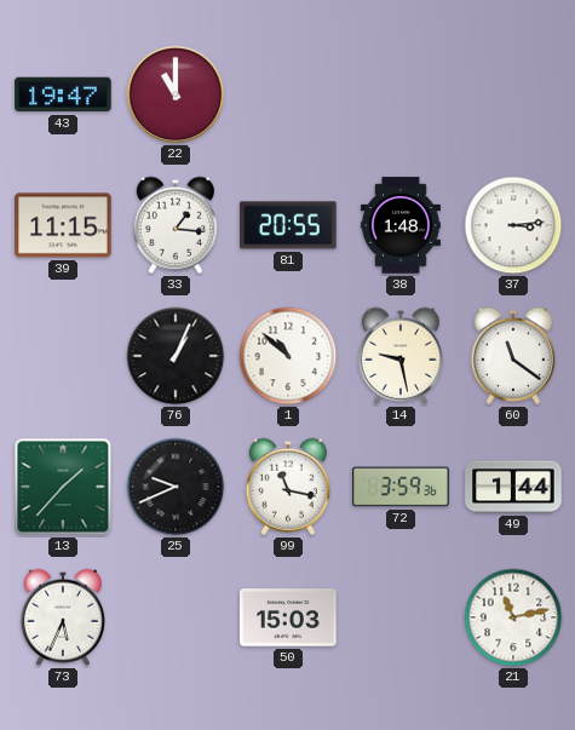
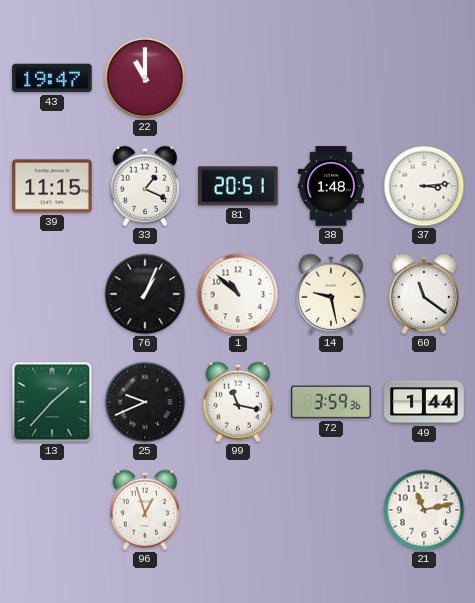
33: 1:16 -> 1:19 (144, 186)
81: 20:55 -> 20:51 (238, 186)
73: 5:34 -> none (62, 617)
96: none -> 12:57 (144, 510)
50: 15:03 -> none (288, 617)
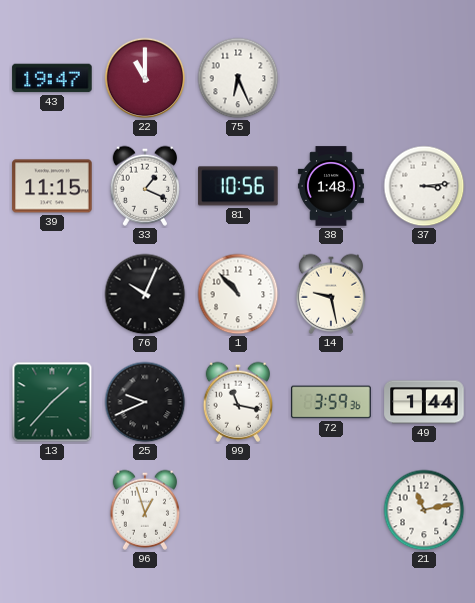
75: none -> 6:26 (238, 78)
81: 20:51 -> 10:56 (238, 186)
76: 1:04 -> 10:04 (145, 294)
1: 10:52 -> 10:53 (238, 294)
60: 11:21 -> none (423, 294)
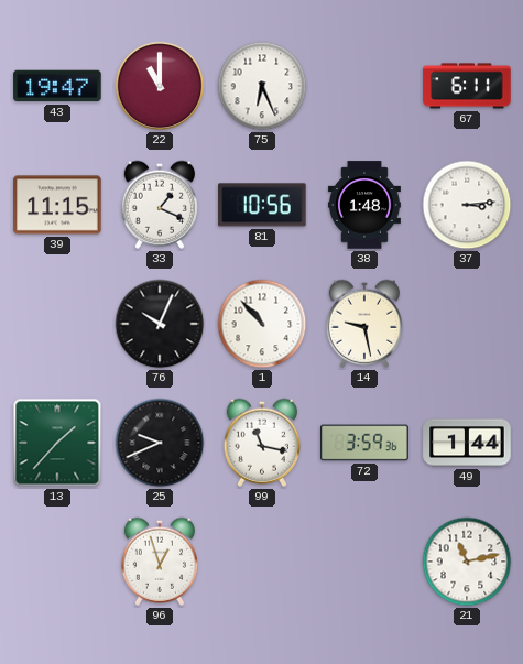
67: none -> 6:11 (467, 86)
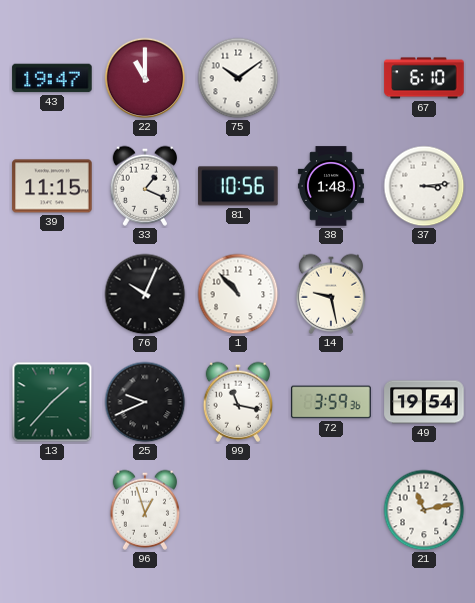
75: 6:26 -> 10:09 (238, 78)
67: 6:11 -> 6:10 (424, 78)
49: 1:44 -> 19:54 (424, 402)
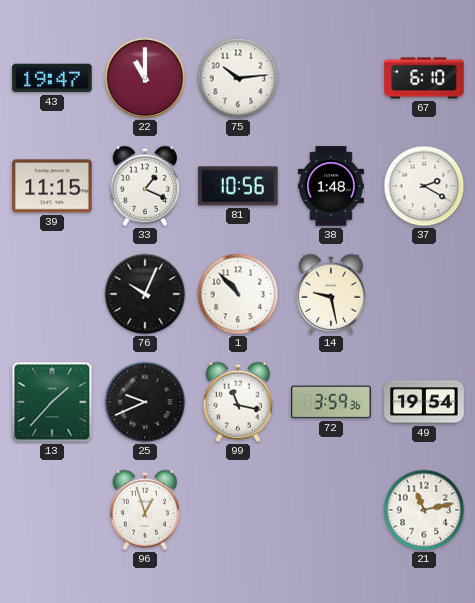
75: 10:09 -> 10:14 (238, 78)
37: 3:14 -> 2:20 (424, 186)
